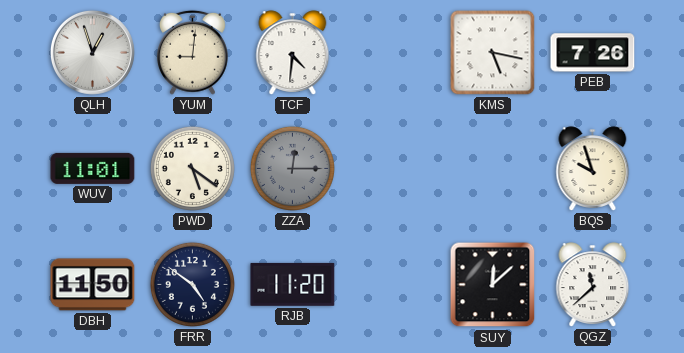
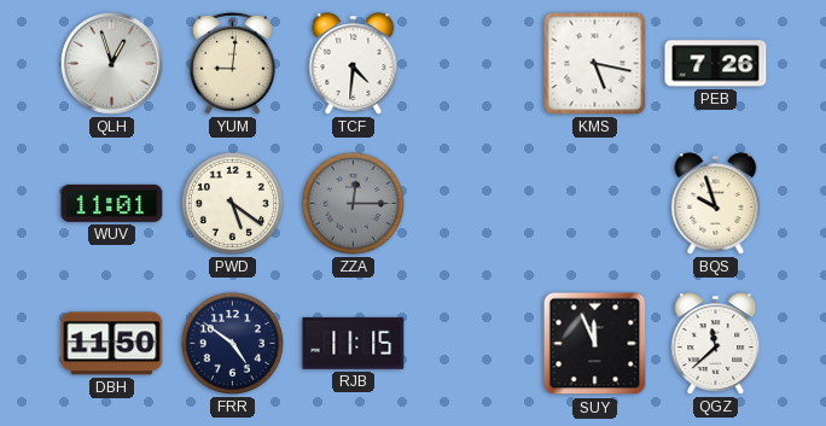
RJB: 11:20 -> 11:15 (354, 343)
SUY: 12:08 -> 11:56 (595, 344)
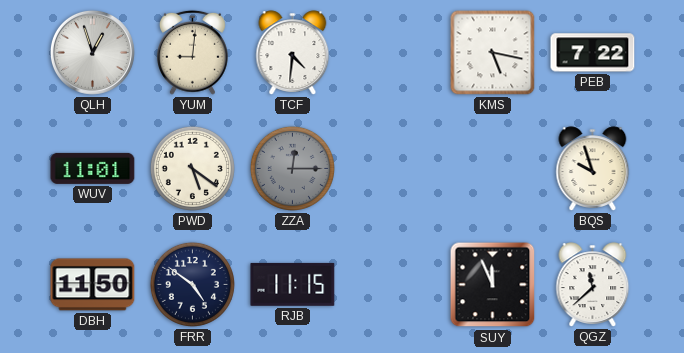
PEB: 7:26 -> 7:22 (593, 53)
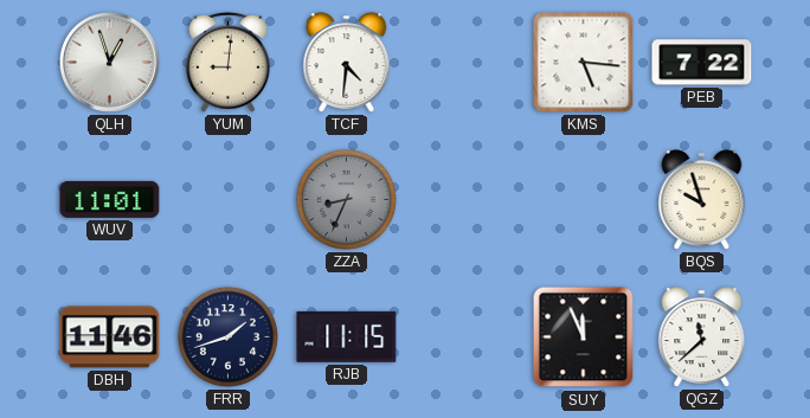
KMS: 5:17 -> 5:16 (584, 63)
PWD: 5:21 -> none (192, 168)
ZZA: 12:15 -> 8:34 (346, 199)
DBH: 11:50 -> 11:46 (110, 337)
FRR: 4:51 -> 1:42 (227, 336)
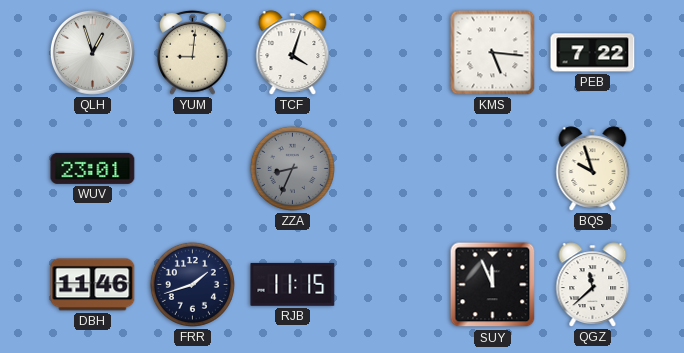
TCF: 4:31 -> 4:03 (293, 53)
WUV: 11:01 -> 23:01 (93, 168)
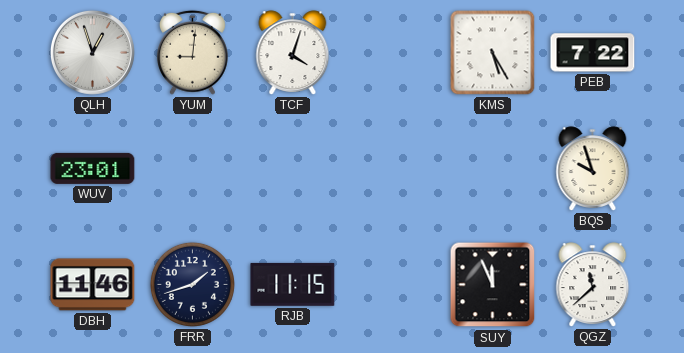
KMS: 5:16 -> 5:25 (493, 53)
ZZA: 8:34 -> none (292, 168)
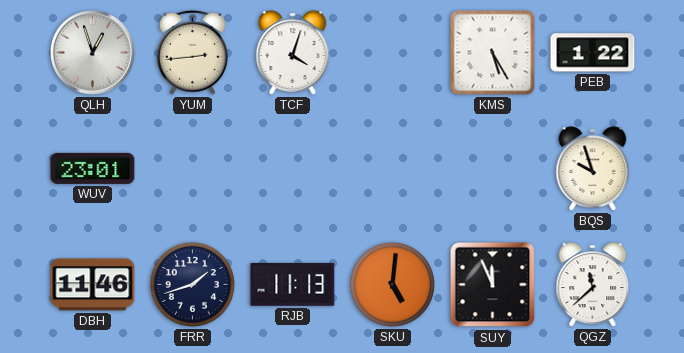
YUM: 9:01 -> 2:44 (193, 52)
PEB: 7:22 -> 1:22 (593, 53)
RJB: 11:15 -> 11:13 (293, 284)
SKU: none -> 5:01 (392, 284)
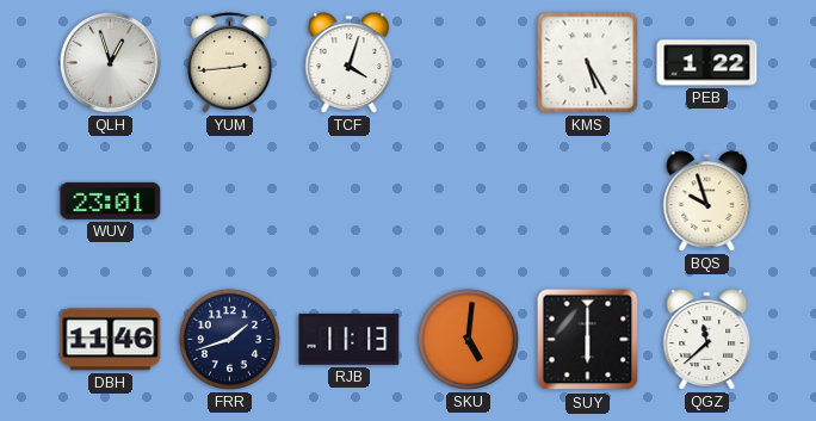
SUY: 11:56 -> 6:00 (588, 340)
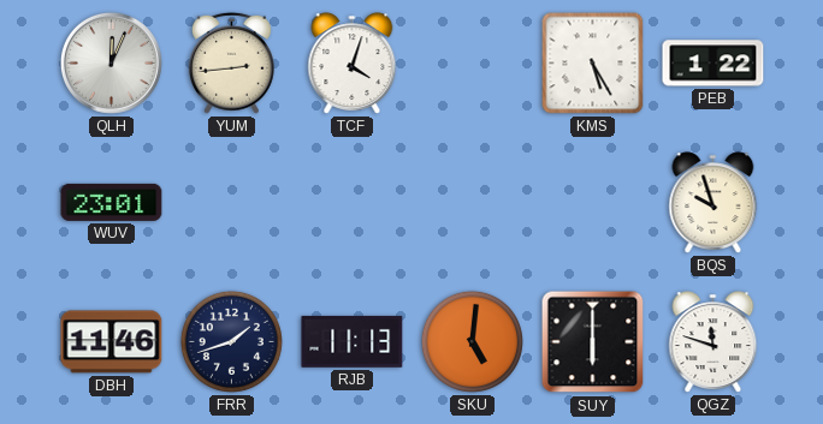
QLH: 12:57 -> 12:04 (111, 62)
QGZ: 11:38 -> 11:48 (714, 342)
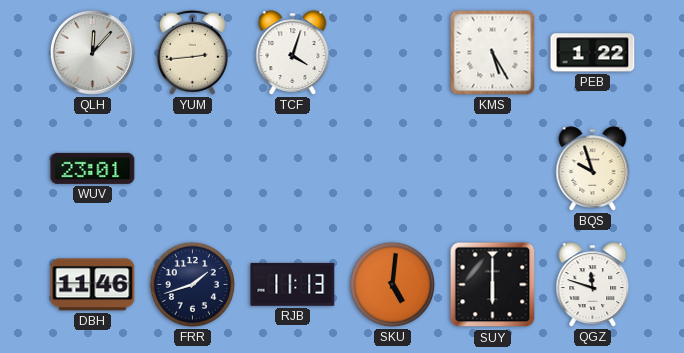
QLH: 12:04 -> 12:07 (92, 52)
